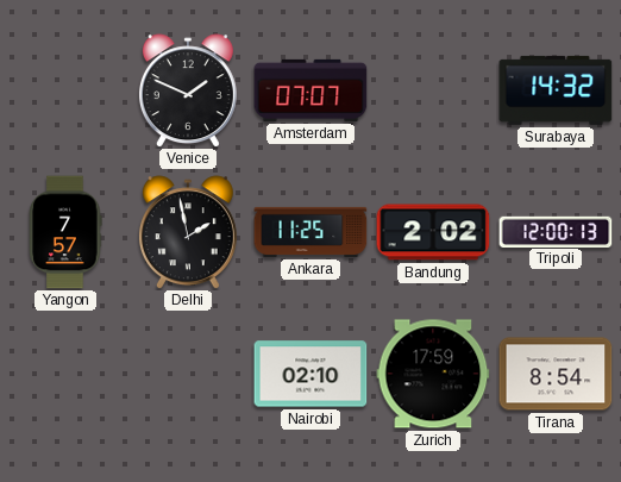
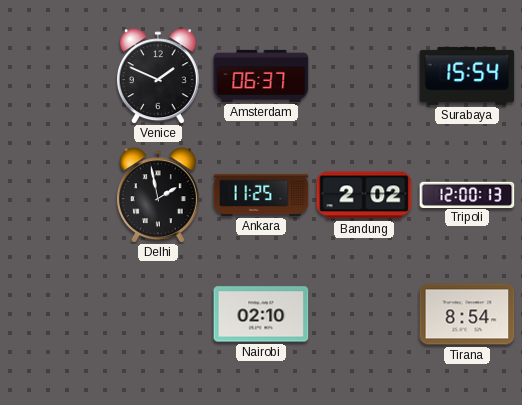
Amsterdam: 07:07 -> 06:37 (261, 76)
Surabaya: 14:32 -> 15:54 (467, 76)
Yangon: 7:57 -> none (65, 232)
Zurich: 17:59 -> none (433, 374)
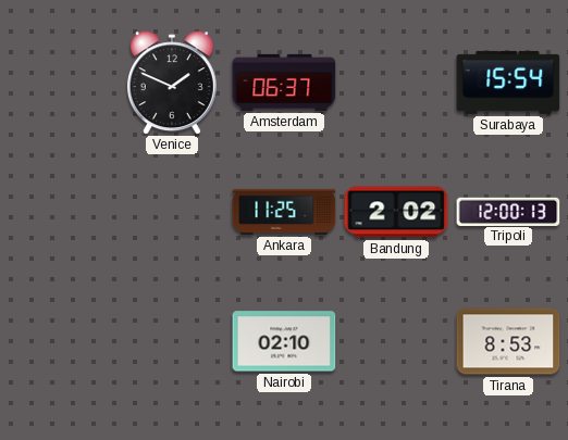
Delhi: 1:58 -> none (158, 195)
Tirana: 8:54 -> 8:53 (508, 341)
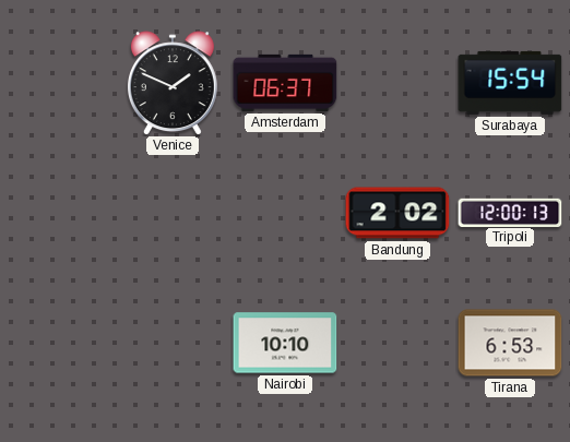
Ankara: 11:25 -> none (284, 212)
Nairobi: 02:10 -> 10:10 (285, 343)
Tirana: 8:53 -> 6:53 (510, 343)
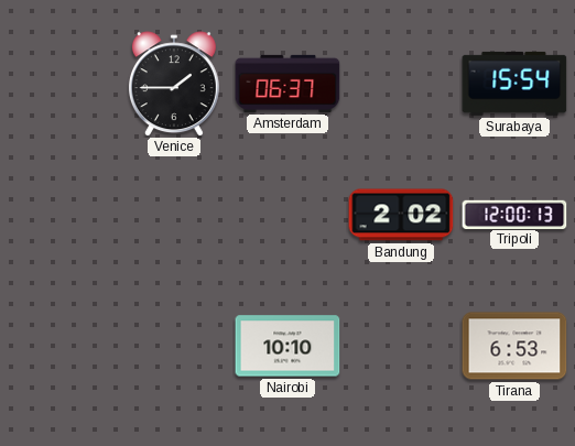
Venice: 1:49 -> 1:45 (174, 84)
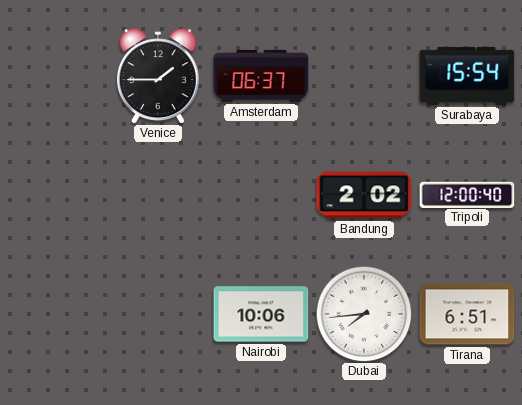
Tripoli: 12:00:13 -> 12:00:40 (467, 194)
Nairobi: 10:10 -> 10:06 (261, 314)
Dubai: none -> 7:44 (364, 314)
Tirana: 6:53 -> 6:51 (467, 314)
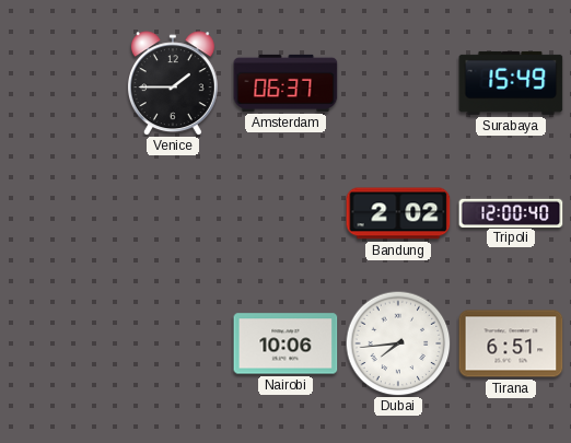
Surabaya: 15:54 -> 15:49 (511, 83)
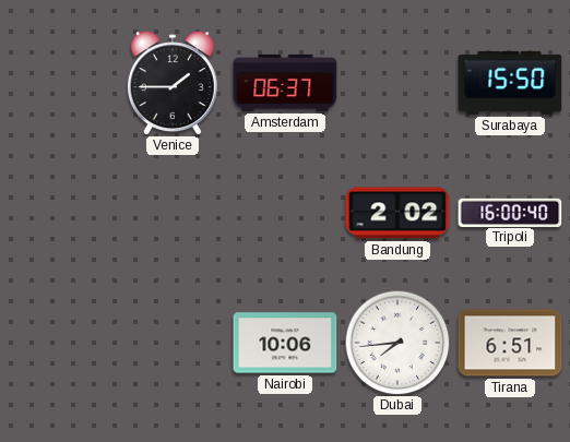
Surabaya: 15:49 -> 15:50 (510, 83)
Tripoli: 12:00 -> 16:00 (510, 212)
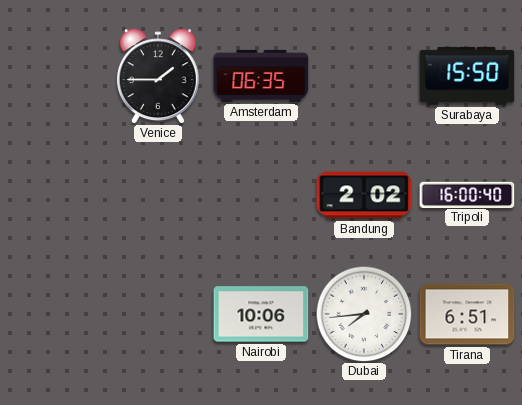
Amsterdam: 06:37 -> 06:35 (261, 76)
